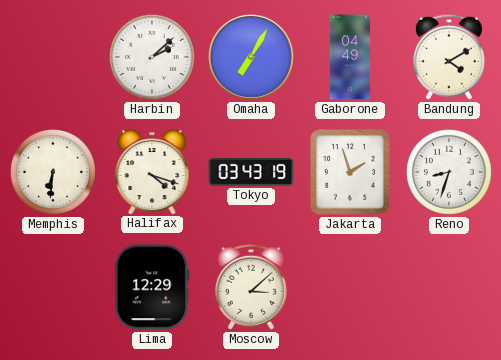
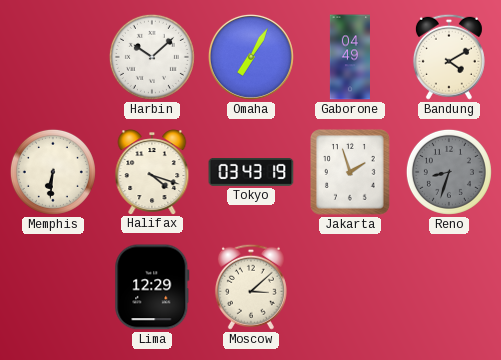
Harbin: 2:08 -> 10:08 (152, 57)
Reno dial: white -> grey (449, 172)
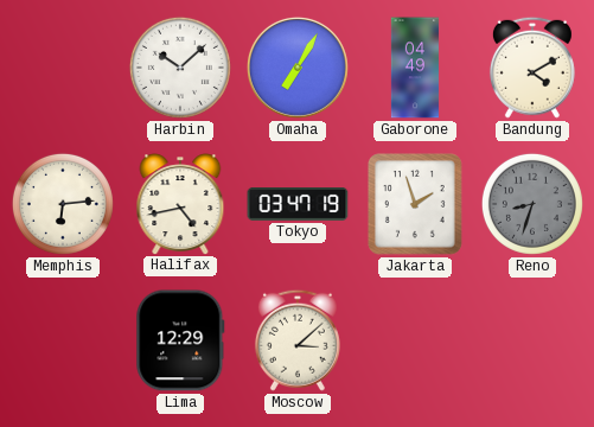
Memphis: 6:31 -> 6:14 (63, 204)
Halifax: 4:18 -> 4:43 (180, 204)
Tokyo: 03:43 -> 03:47 (298, 205)
